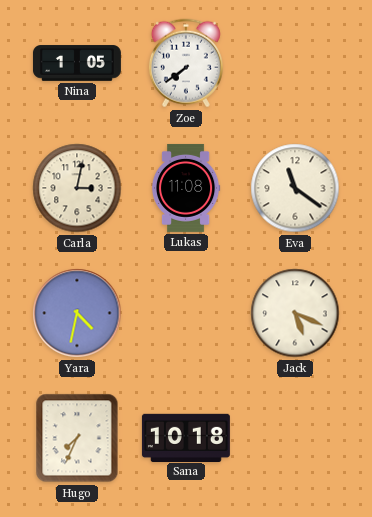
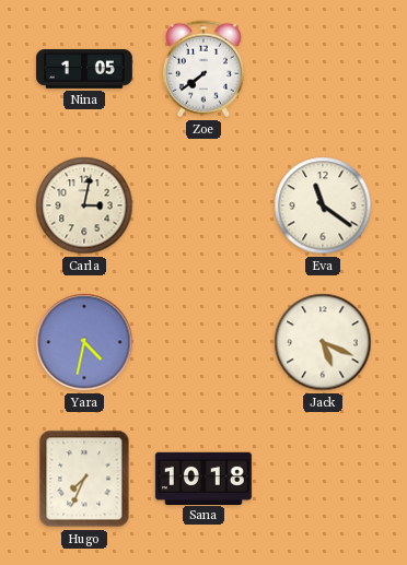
Lukas: 11:08 -> none (186, 188)
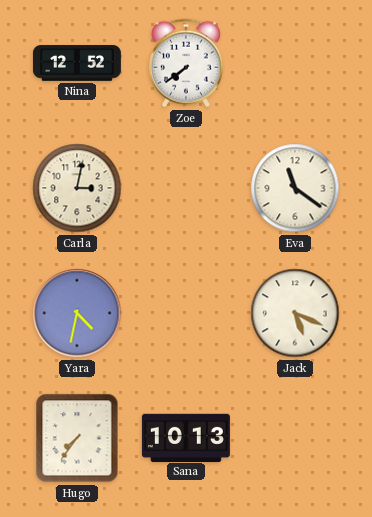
Nina: 1:05 -> 12:52 (77, 63)
Hugo: 7:34 -> 7:36 (77, 438)
Sana: 10:18 -> 10:13 (186, 437)
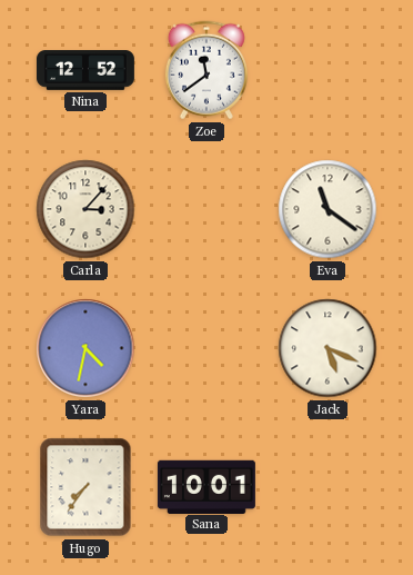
Zoe: 7:39 -> 11:39 (206, 70)
Carla: 3:02 -> 3:07 (85, 209)
Sana: 10:13 -> 10:01 (206, 486)
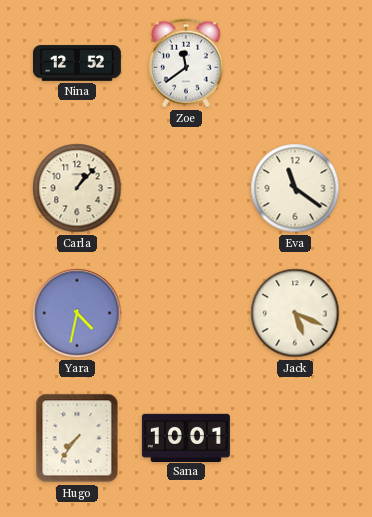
Carla: 3:07 -> 1:07 (77, 188)
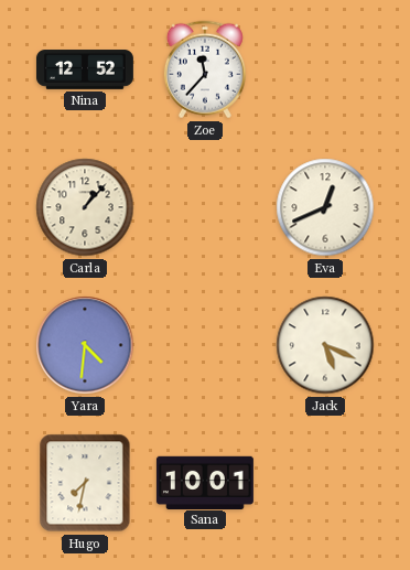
Zoe: 11:39 -> 11:37 (205, 69)
Eva: 11:21 -> 12:41 (325, 207)
Yara: 4:32 -> 4:31 (85, 345)
Hugo: 7:36 -> 7:32 (85, 483)
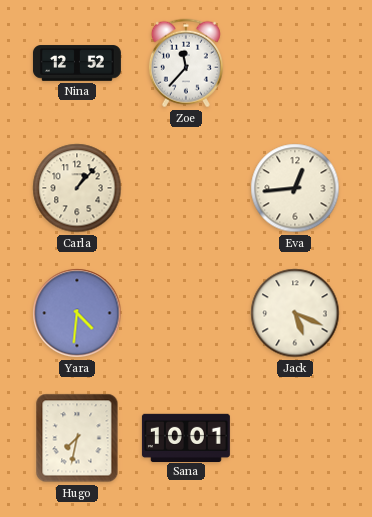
Eva: 12:41 -> 12:44 (295, 188)
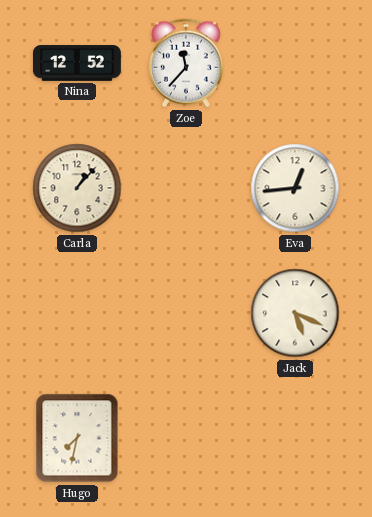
Yara: 4:31 -> none (77, 313)
Sana: 10:01 -> none (186, 437)
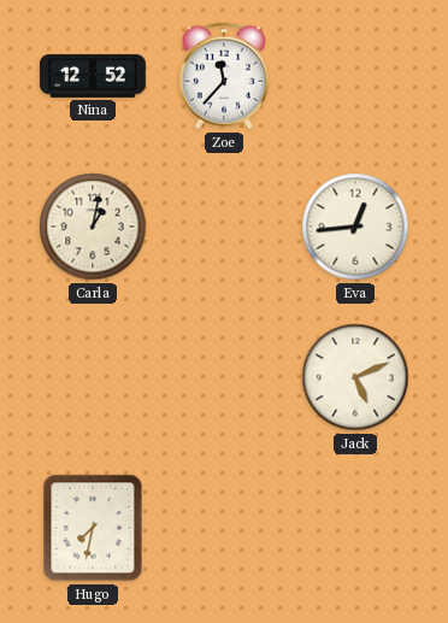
Carla: 1:07 -> 1:02 (93, 227)
Jack: 5:19 -> 5:11 (355, 377)
